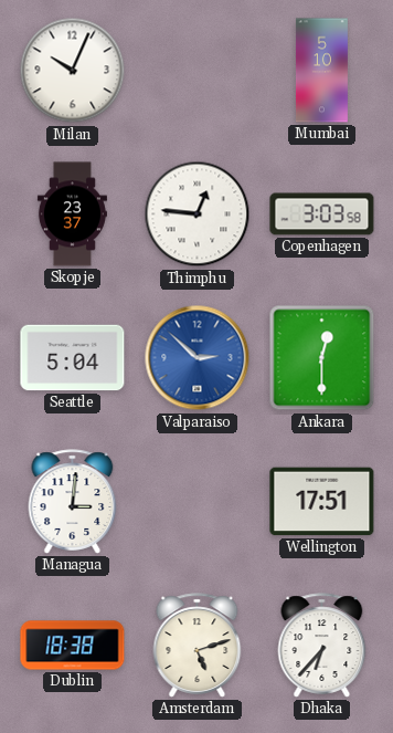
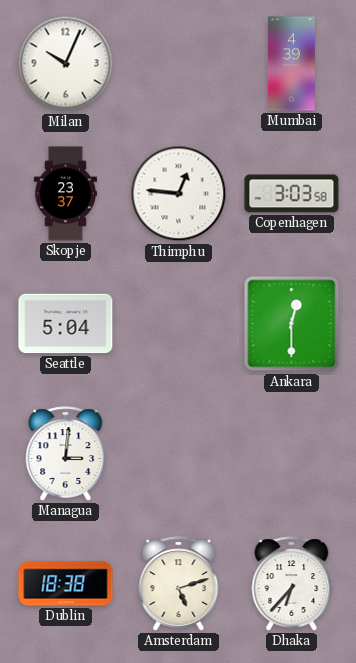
Mumbai: 5:10 -> 4:39 (291, 64)
Valparaiso: 2:52 -> none (198, 358)
Wellington: 17:51 -> none (322, 502)
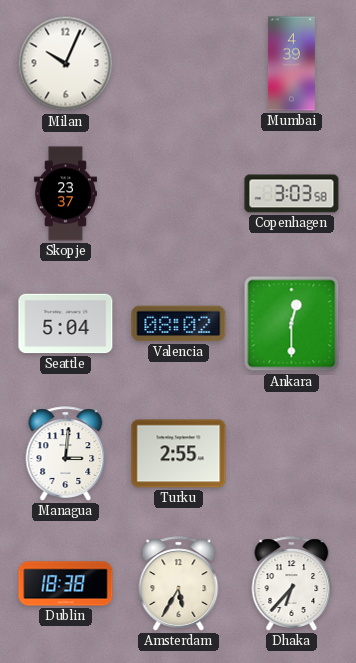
Thimphu: 12:46 -> none (179, 194)
Valencia: none -> 08:02 (179, 324)
Turku: none -> 2:55 (179, 454)
Amsterdam: 5:12 -> 5:35 (179, 584)
